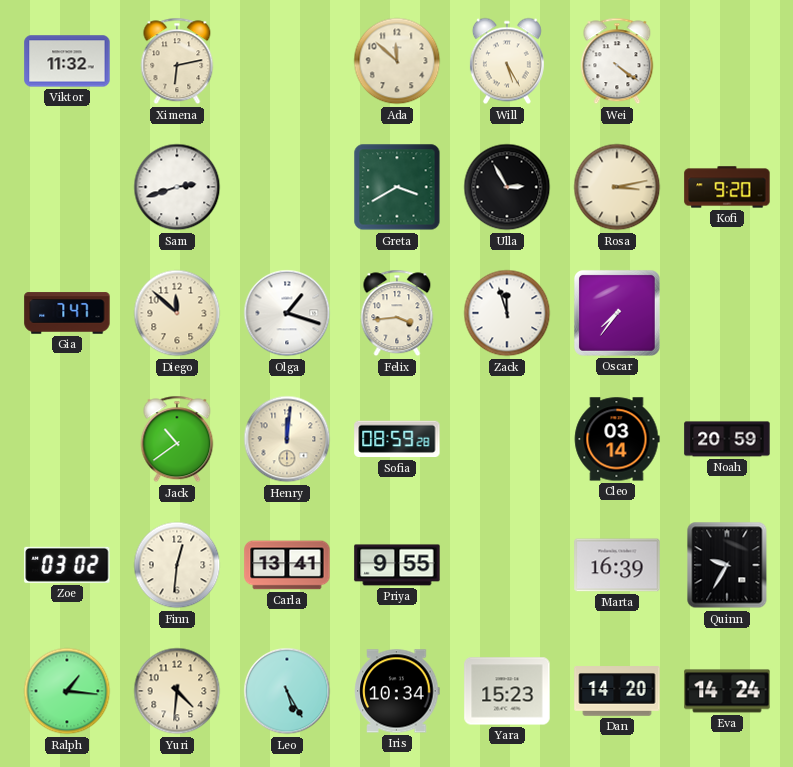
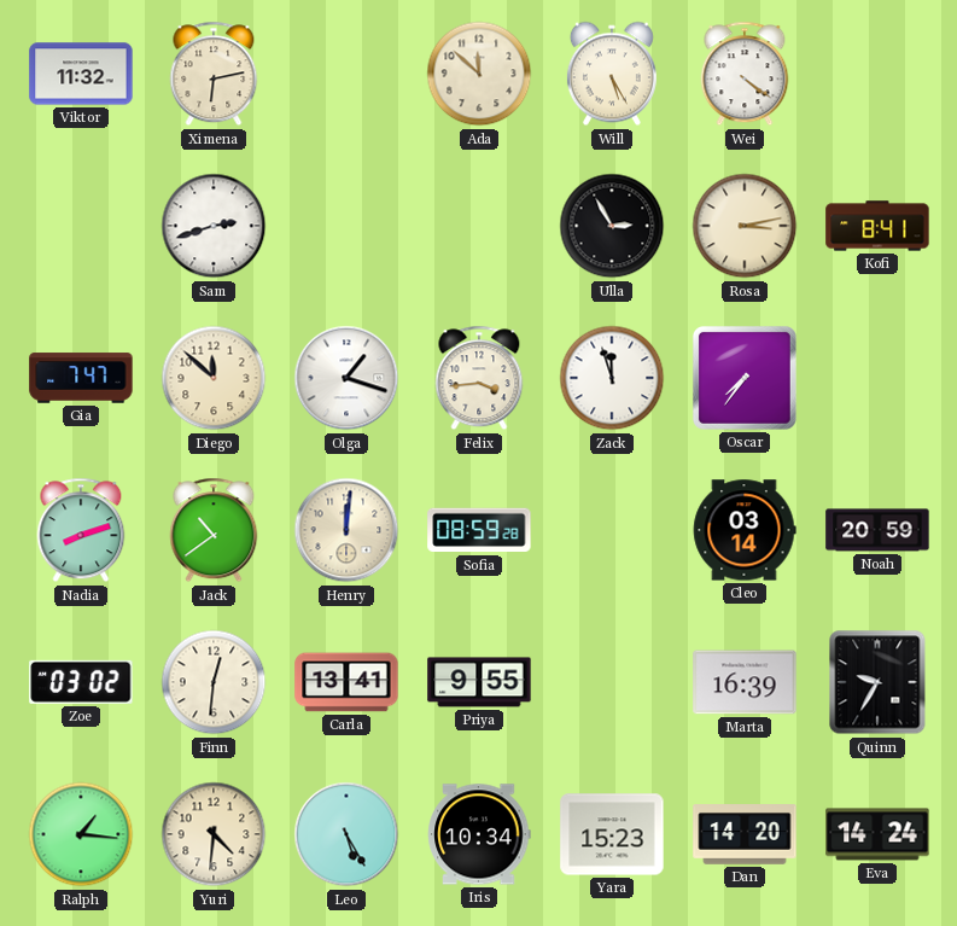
Greta: 3:40 -> none (397, 187)
Kofi: 9:20 -> 8:41 (877, 226)
Nadia: none -> 8:12 (81, 530)
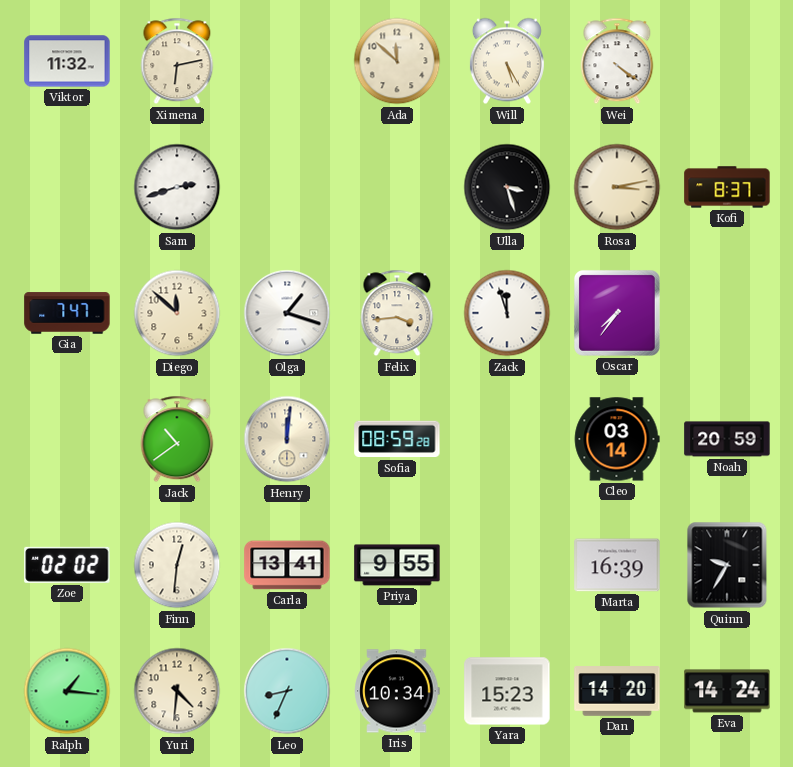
Ulla: 2:55 -> 3:27 (507, 187)
Kofi: 8:41 -> 8:37 (727, 187)
Nadia: 8:12 -> none (81, 530)
Zoe: 03:02 -> 02:02 (67, 565)
Leo: 5:25 -> 8:34 (287, 691)
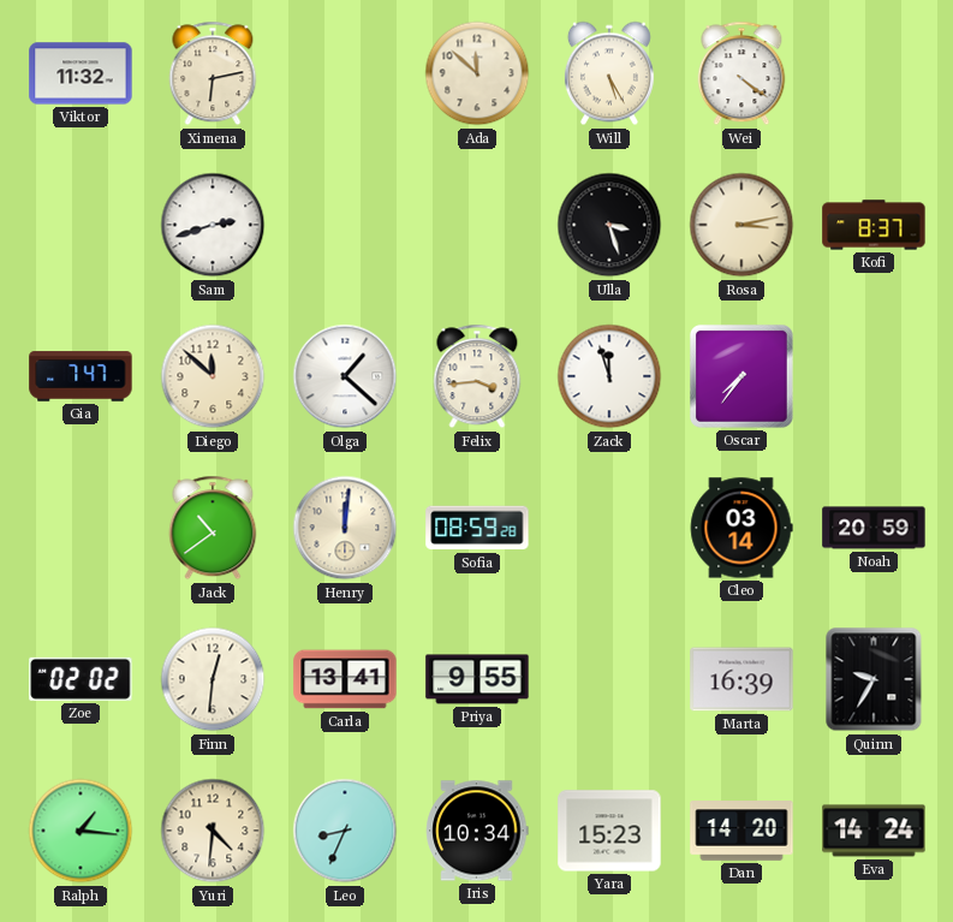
Olga: 1:18 -> 1:22 (345, 376)
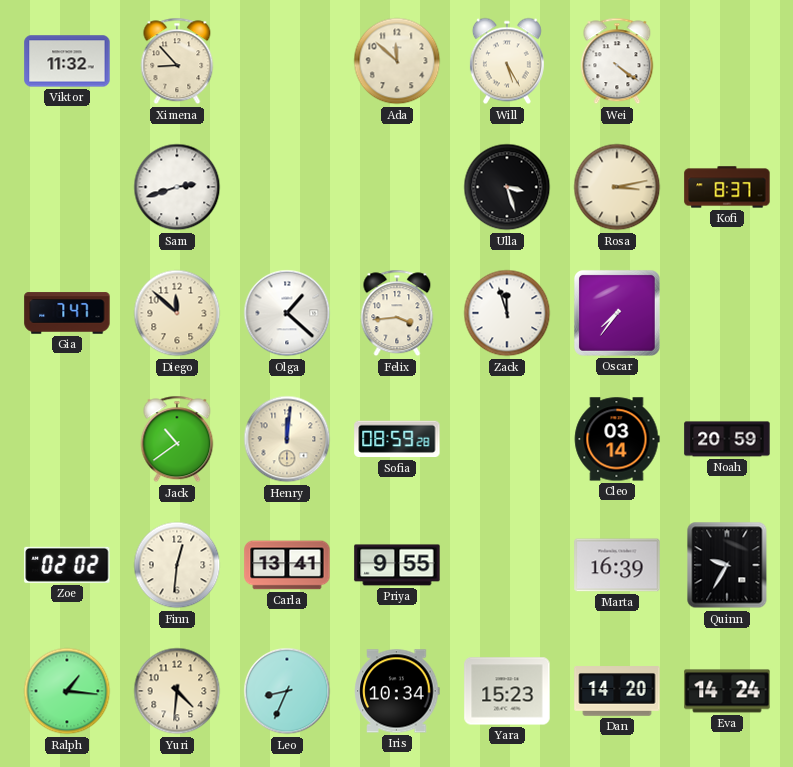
Ximena: 6:13 -> 8:53 (177, 61)
